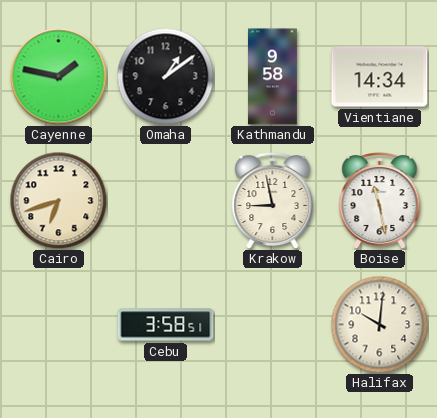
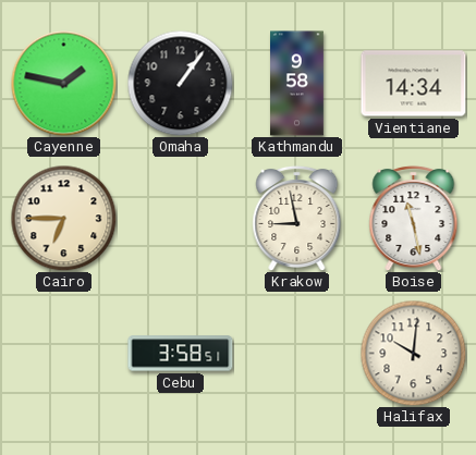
Omaha: 1:09 -> 1:06 (180, 83)
Cairo: 6:42 -> 6:45 (63, 218)
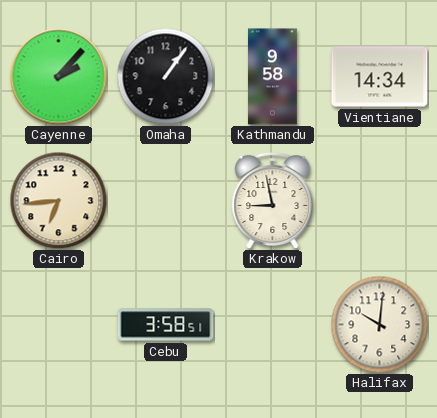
Cayenne: 1:47 -> 2:07 (59, 77)
Cairo: 6:45 -> 6:44 (58, 200)
Boise: 11:28 -> none (414, 218)
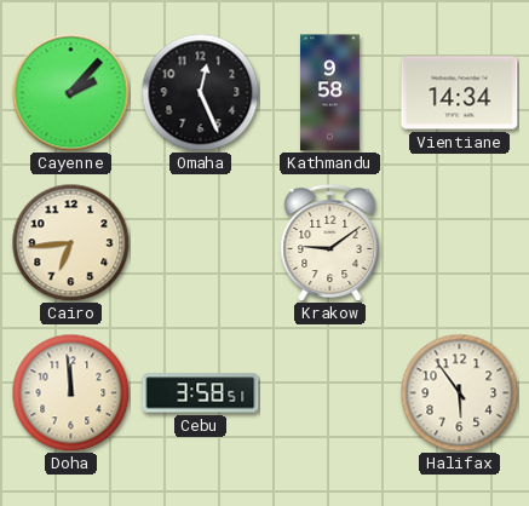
Omaha: 1:06 -> 12:26 (200, 92)
Krakow: 8:58 -> 9:09 (330, 242)
Doha: none -> 11:59 (70, 392)
Halifax: 10:01 -> 5:54 (459, 392)
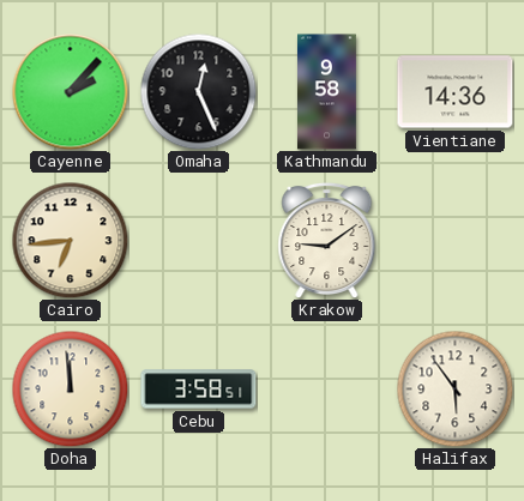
Vientiane: 14:34 -> 14:36 (456, 92)
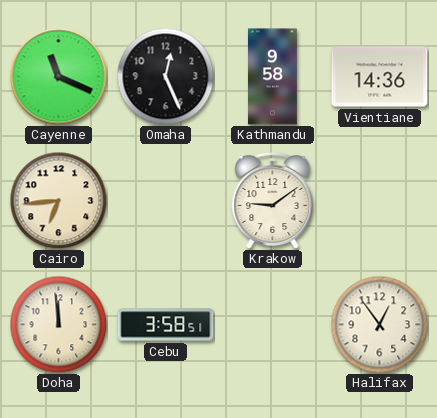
Cayenne: 2:07 -> 11:19 (59, 77)
Halifax: 5:54 -> 12:54 (379, 324)
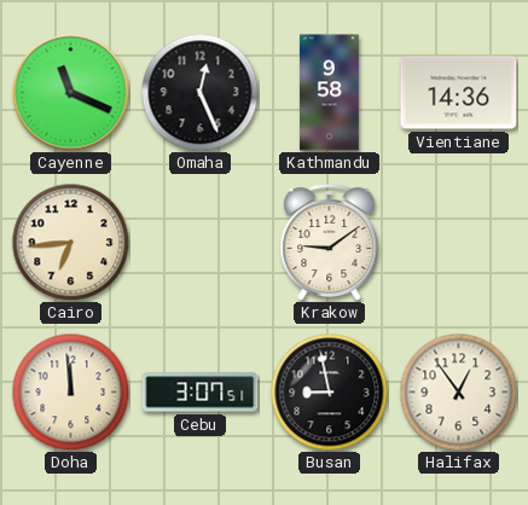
Cebu: 3:58 -> 3:07 (201, 393)
Busan: none -> 8:58 (329, 391)
